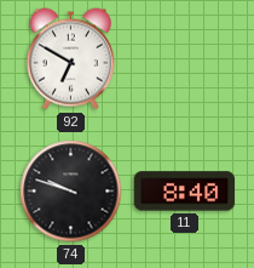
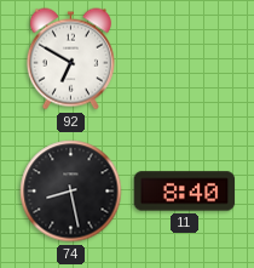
74: 9:48 -> 8:28 (71, 192)
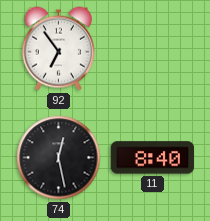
92: 6:50 -> 6:54 (58, 49)
74: 8:28 -> 12:28 (59, 158)
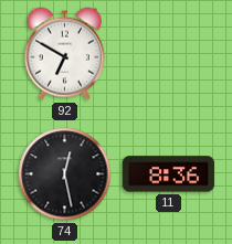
92: 6:54 -> 6:50 (64, 54)
11: 8:40 -> 8:36 (169, 174)
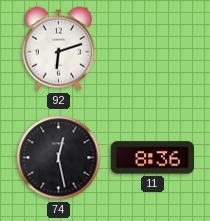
92: 6:50 -> 6:12 (58, 49)
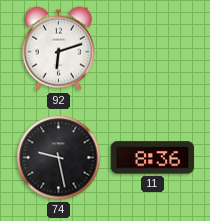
74: 12:28 -> 9:28 (59, 158)
